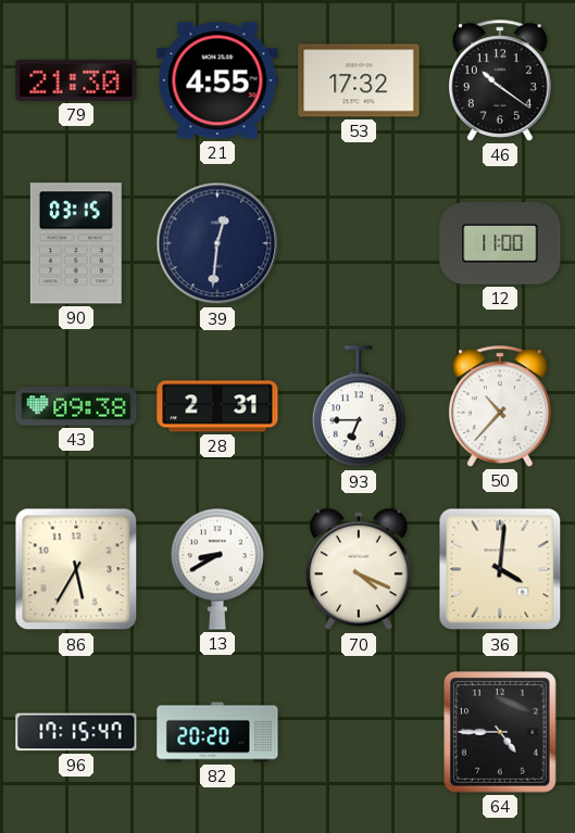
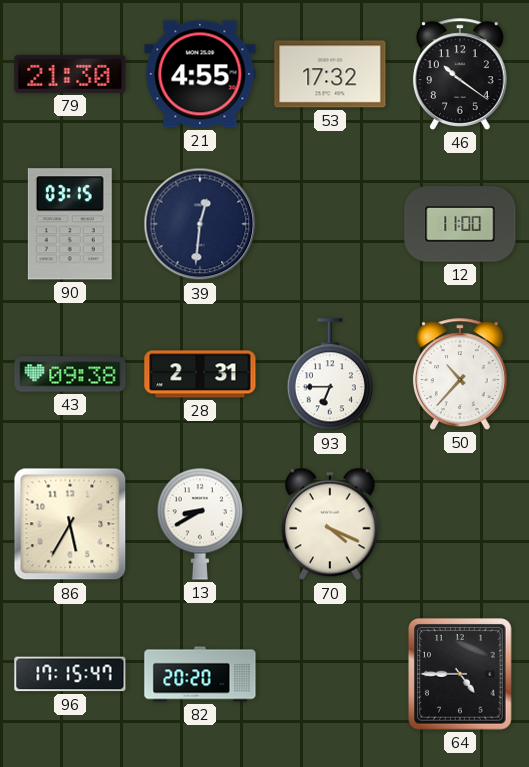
36: 4:01 -> none (500, 569)
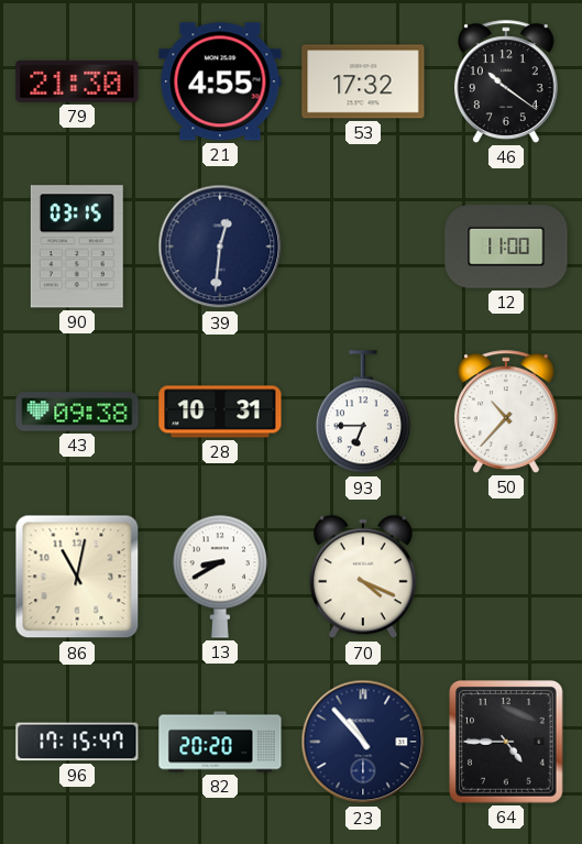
28: 2:31 -> 10:31 (220, 412)
86: 5:35 -> 11:02 (77, 577)
23: none -> 10:53 (363, 742)
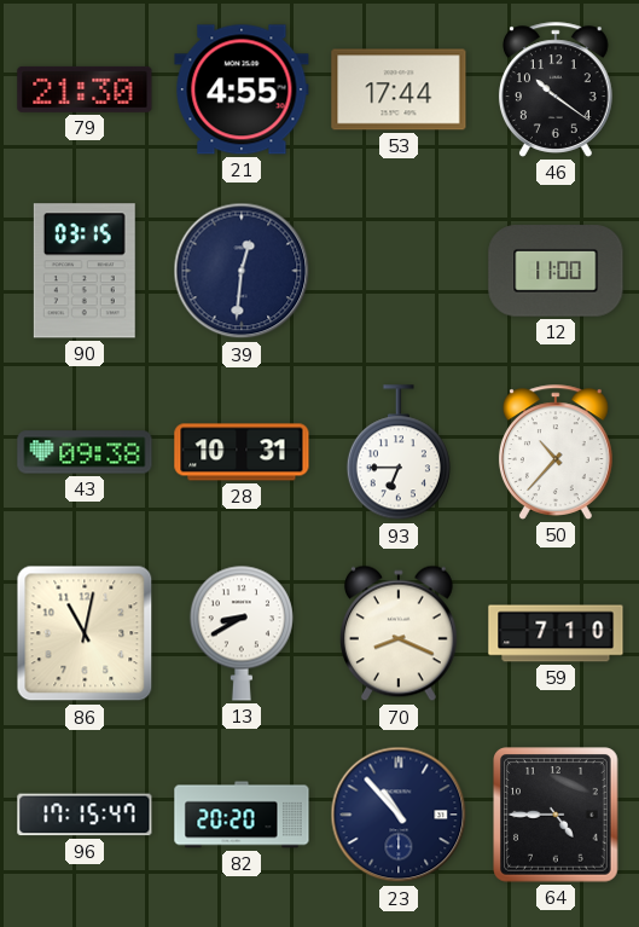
53: 17:32 -> 17:44 (399, 89)
70: 4:19 -> 8:19 (399, 633)
59: none -> 7:10 (556, 633)
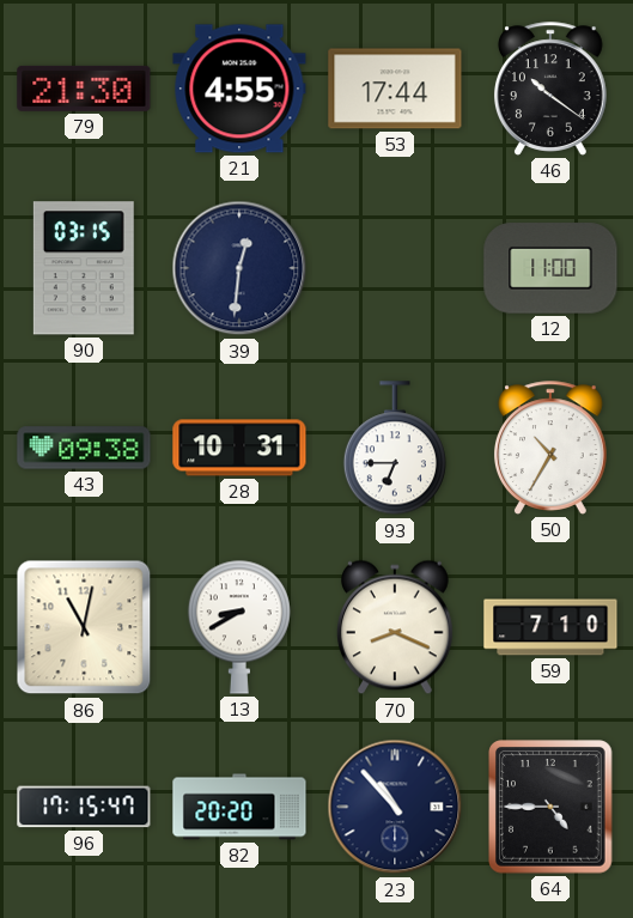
50: 10:37 -> 10:35 (550, 448)
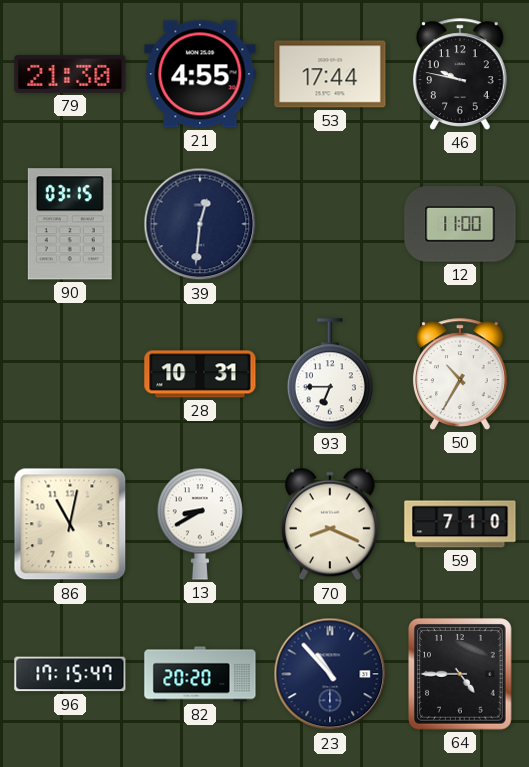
46: 10:21 -> 9:47 (460, 74)
43: 09:38 -> none (84, 448)
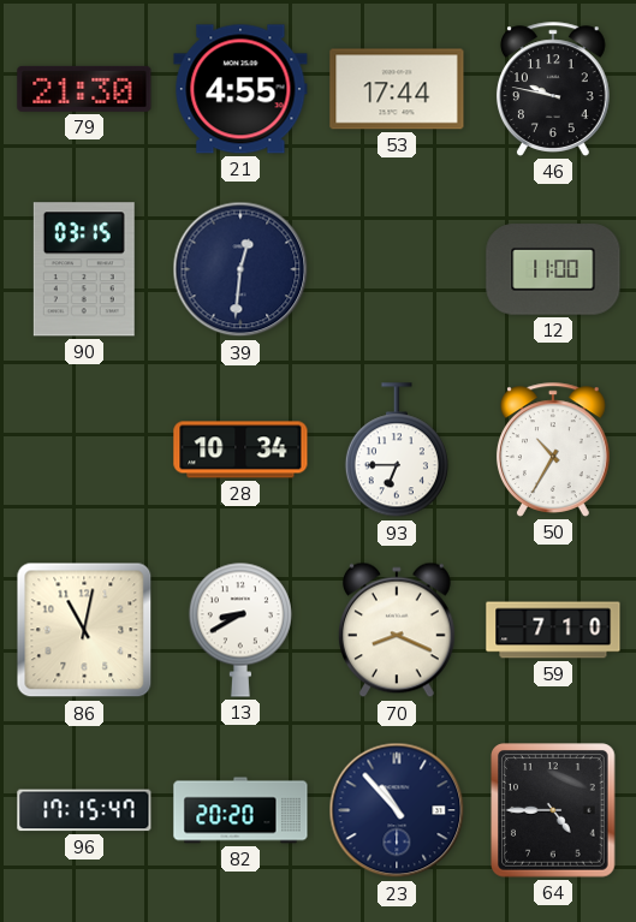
28: 10:31 -> 10:34 (240, 450)
